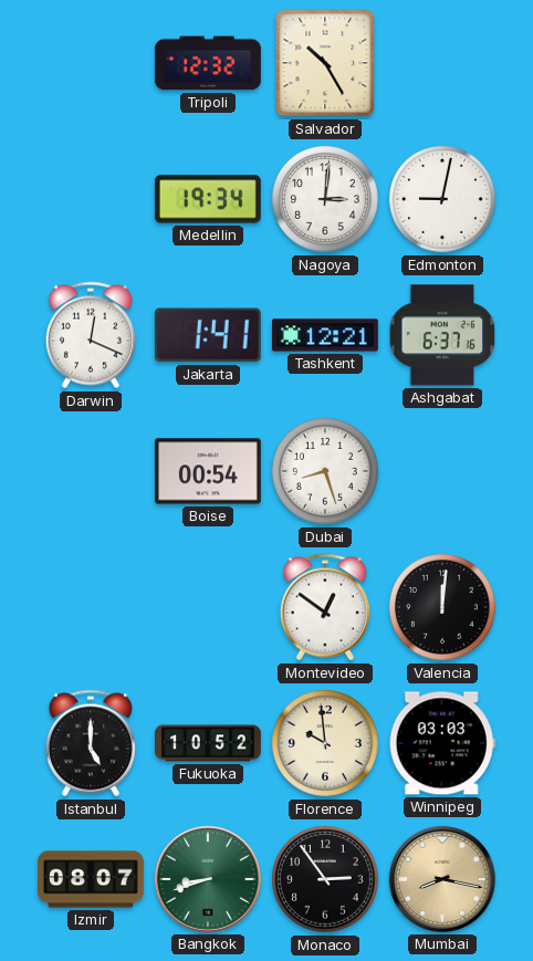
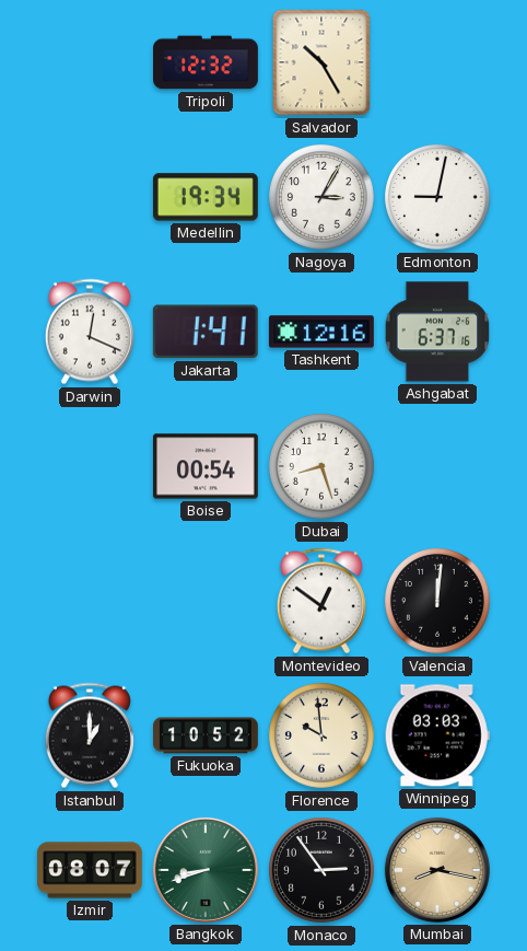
Nagoya: 3:01 -> 3:05 (323, 198)
Tashkent: 12:21 -> 12:16 (321, 332)
Istanbul: 5:00 -> 1:00 (90, 735)
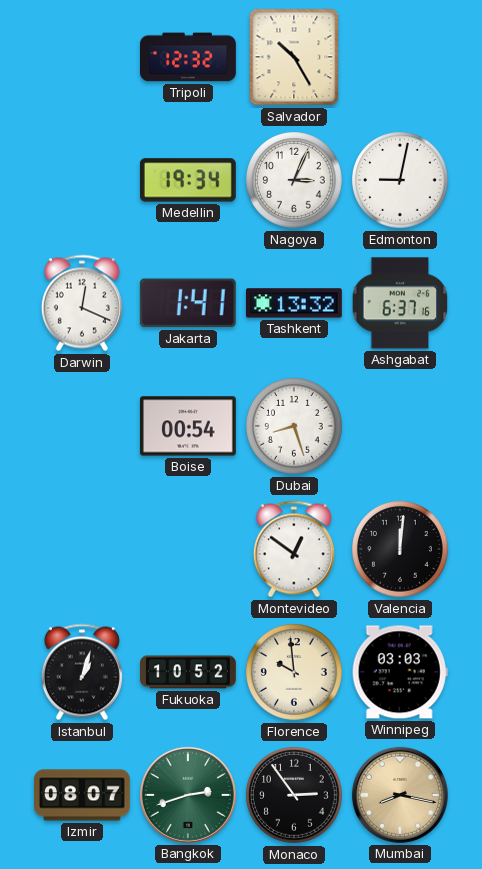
Nagoya: 3:05 -> 3:04 (295, 181)
Tashkent: 12:16 -> 13:32 (294, 303)
Istanbul: 1:00 -> 1:03 (82, 672)
Bangkok: 8:42 -> 2:42 (188, 795)
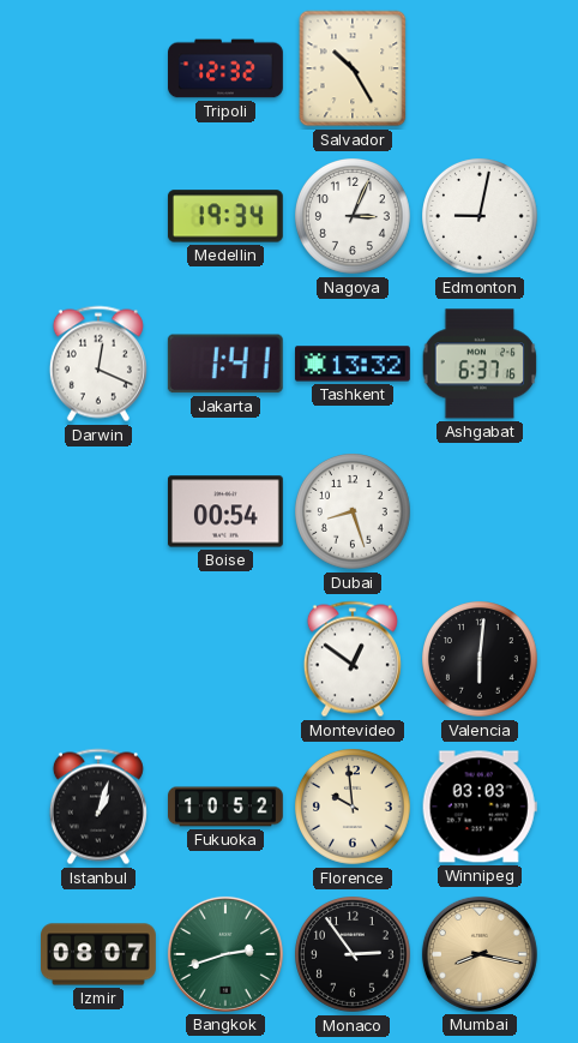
Valencia: 12:01 -> 6:01 (481, 660)
